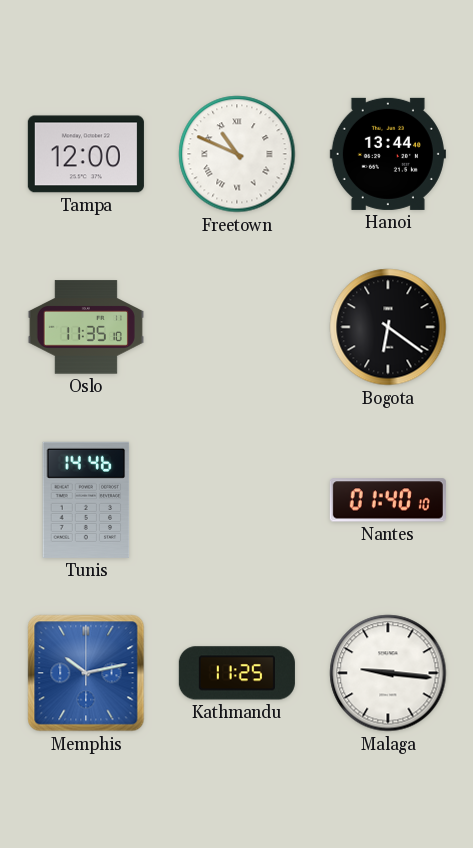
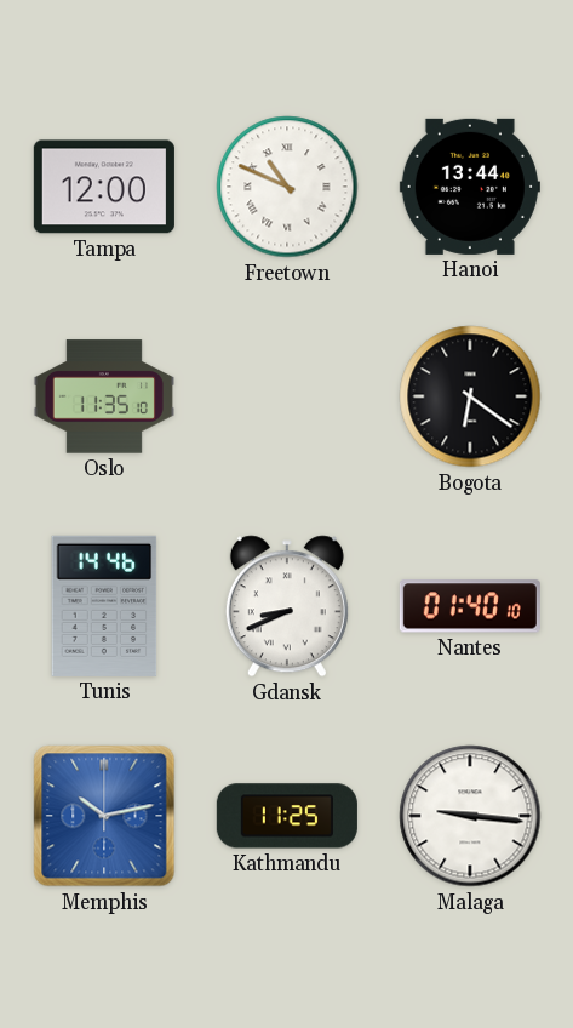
Gdansk: none -> 8:41 (287, 606)
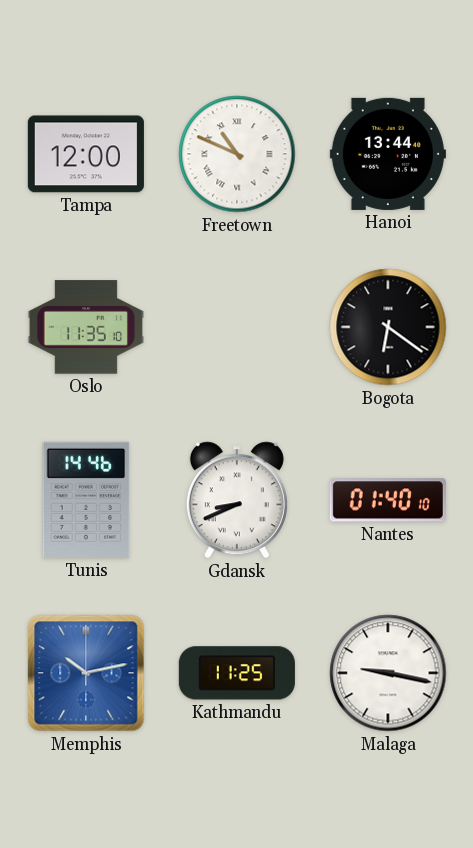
Malaga: 9:16 -> 9:17 (388, 673)
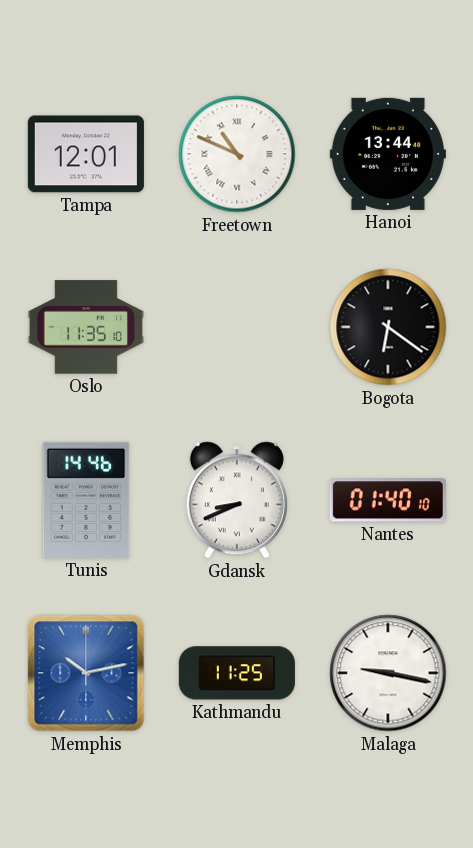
Tampa: 12:00 -> 12:01 (86, 154)
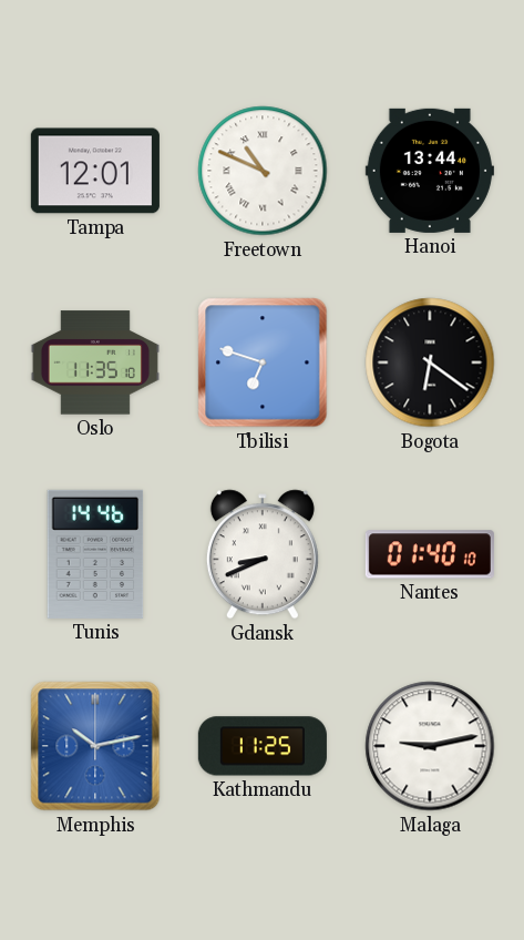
Tbilisi: none -> 6:48 (263, 362)
Malaga: 9:17 -> 9:13 (430, 746)
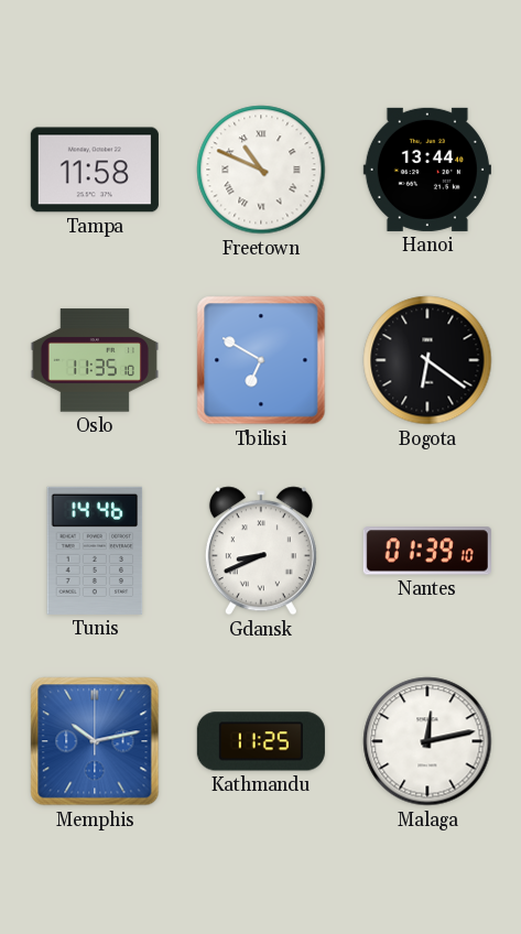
Tampa: 12:01 -> 11:58 (95, 170)
Tbilisi: 6:48 -> 6:50 (261, 360)
Nantes: 01:40 -> 01:39 (427, 551)
Malaga: 9:13 -> 12:13 (427, 741)
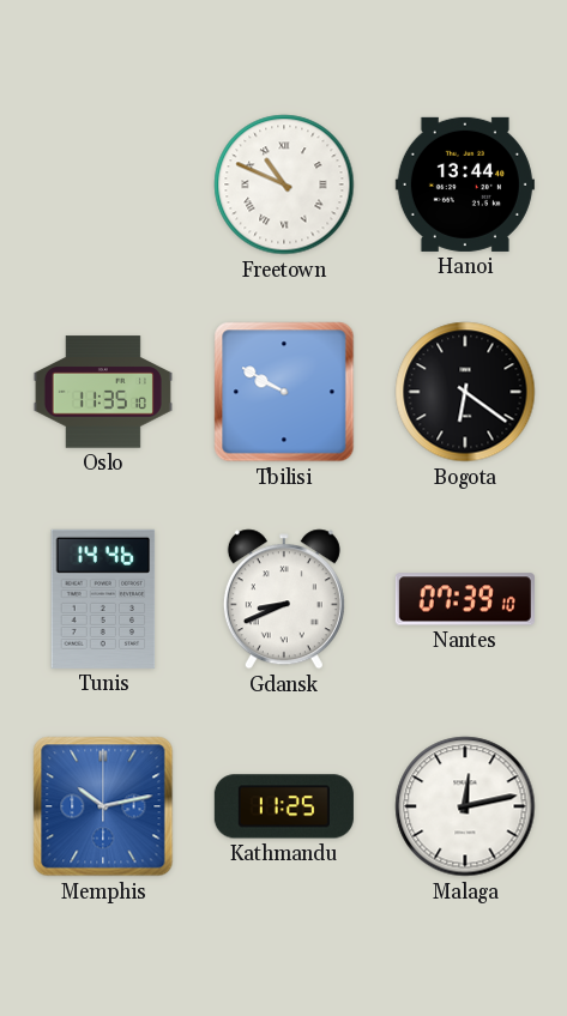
Tampa: 11:58 -> none (95, 170)
Tbilisi: 6:50 -> 9:50 (284, 392)
Nantes: 01:39 -> 07:39 (465, 599)
